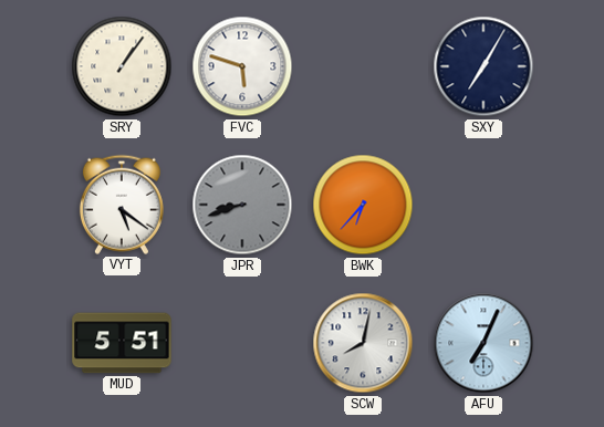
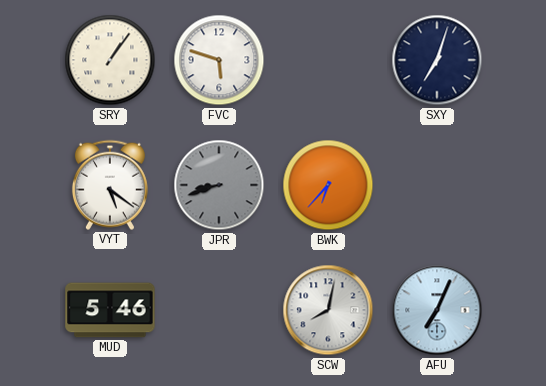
SXY: 7:05 -> 7:03 (437, 60)
MUD: 5:51 -> 5:46 (110, 310)
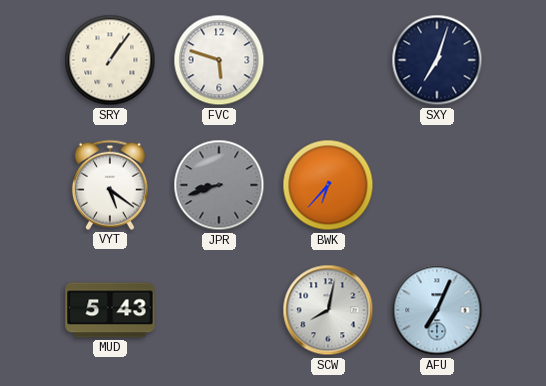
MUD: 5:46 -> 5:43 (110, 310)
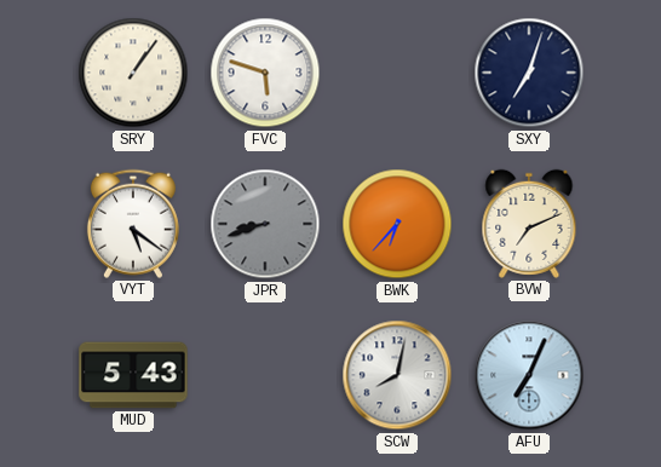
BVW: none -> 7:11 (529, 224)
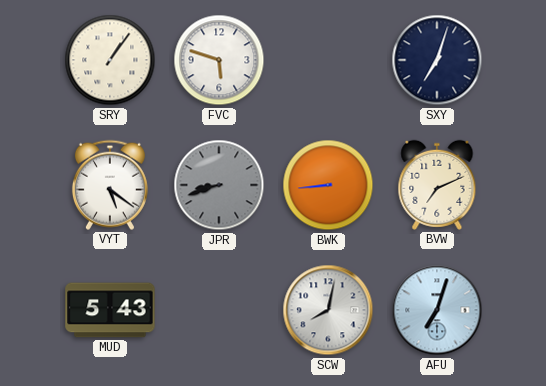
BWK: 6:37 -> 8:44 (328, 185)
AFU: 7:04 -> 7:03 (437, 310)
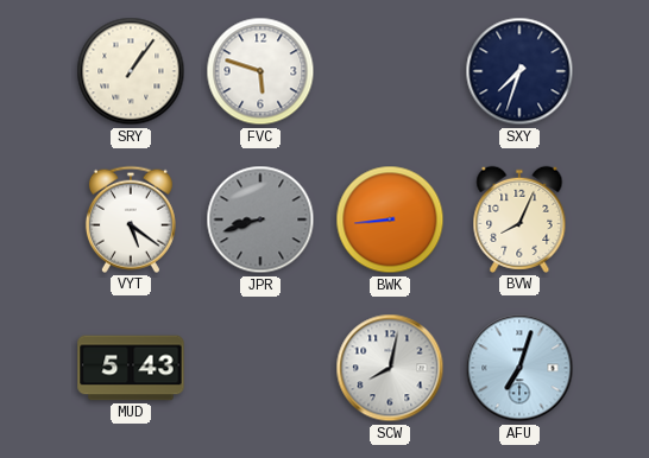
SXY: 7:03 -> 7:33 (519, 71)
BVW: 7:11 -> 8:04 (519, 220)
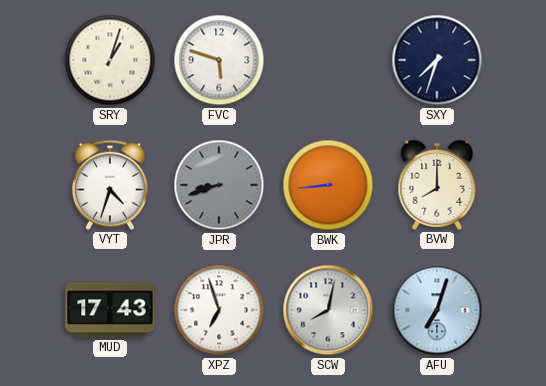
SRY: 1:06 -> 1:03 (110, 60)
VYT: 5:21 -> 4:33 (110, 185)
BVW: 8:04 -> 8:00 (437, 185)
MUD: 5:43 -> 17:43 (110, 310)
XPZ: none -> 6:57 (219, 310)
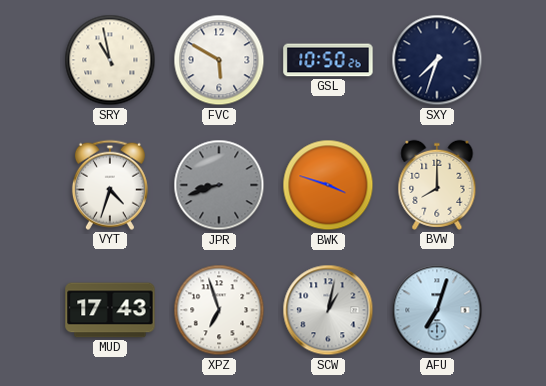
SRY: 1:03 -> 10:58 (110, 60)
FVC: 5:48 -> 5:50 (219, 60)
GSL: none -> 10:50 (328, 60)
BWK: 8:44 -> 3:48 (328, 185)
SCW: 8:02 -> 1:02 (328, 310)
